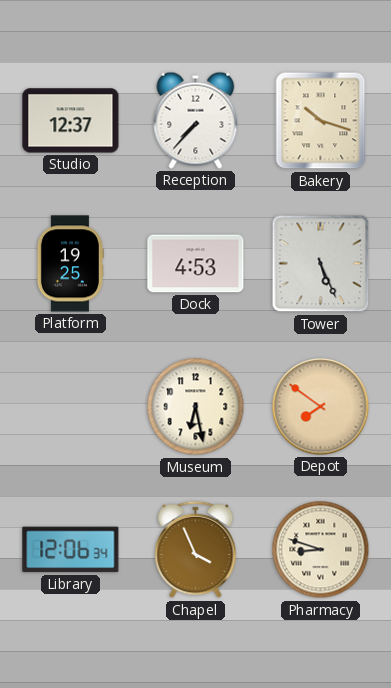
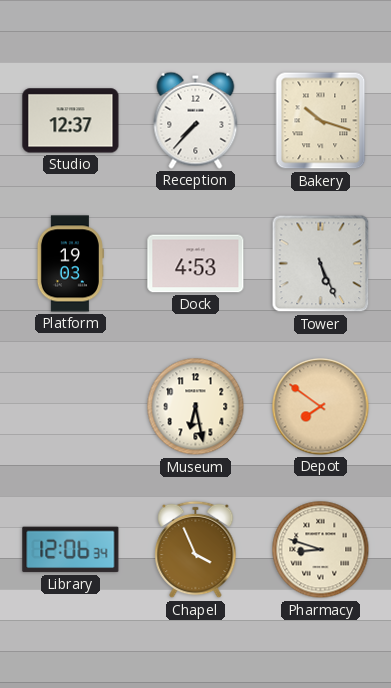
Platform: 19:25 -> 19:03 (70, 264)
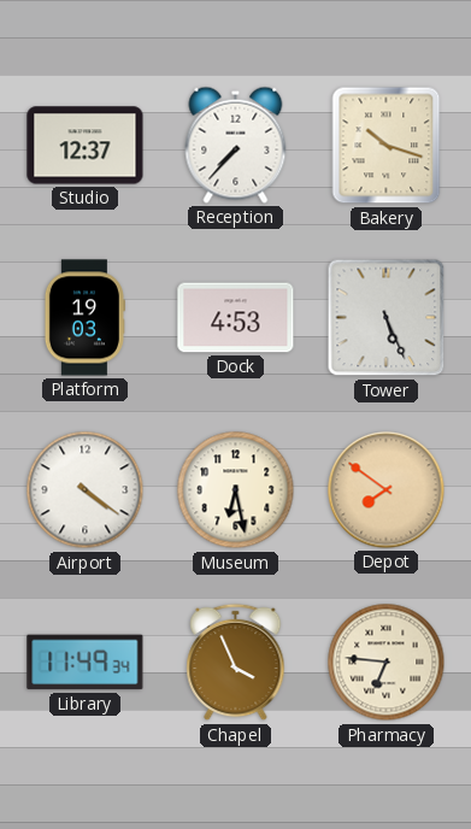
Airport: none -> 4:21 (86, 490)
Library: 12:06 -> 11:49 (86, 663)
Pharmacy: 8:48 -> 6:46 (387, 663)
